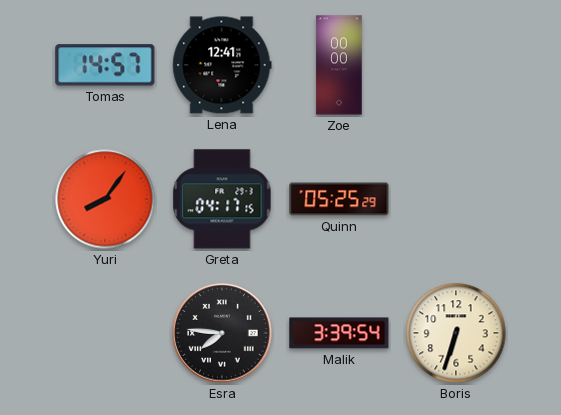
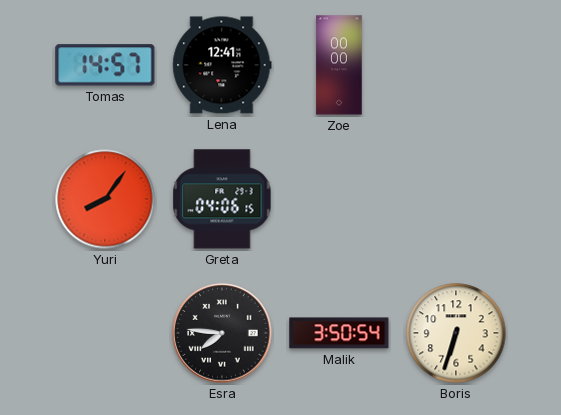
Greta: 04:17 -> 04:06 (222, 199)
Quinn: 05:25 -> none (339, 199)
Malik: 3:39 -> 3:50 (339, 333)
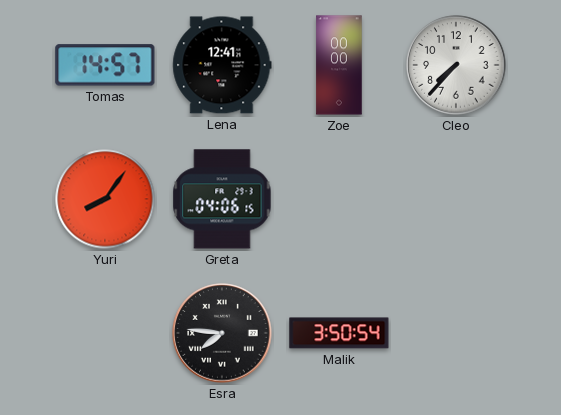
Cleo: none -> 7:37 (456, 65)
Boris: 6:33 -> none (456, 333)
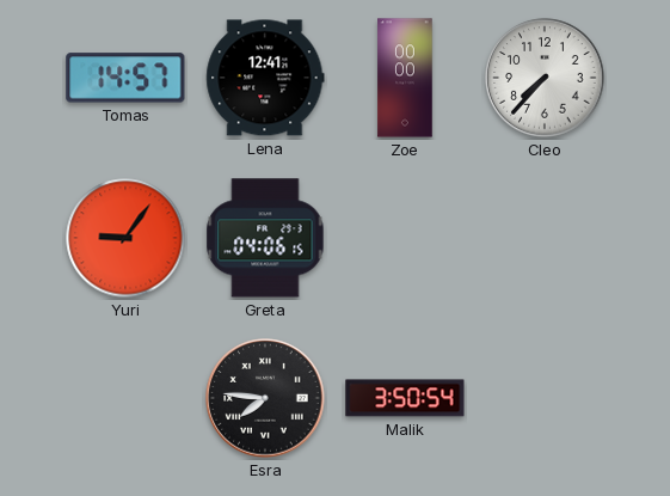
Yuri: 8:06 -> 9:06 (125, 238)
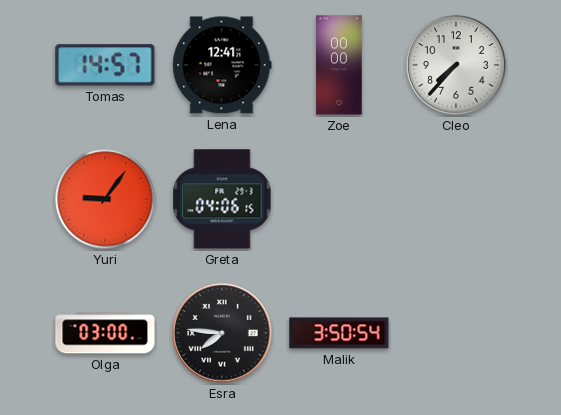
Olga: none -> 03:00 (105, 333)
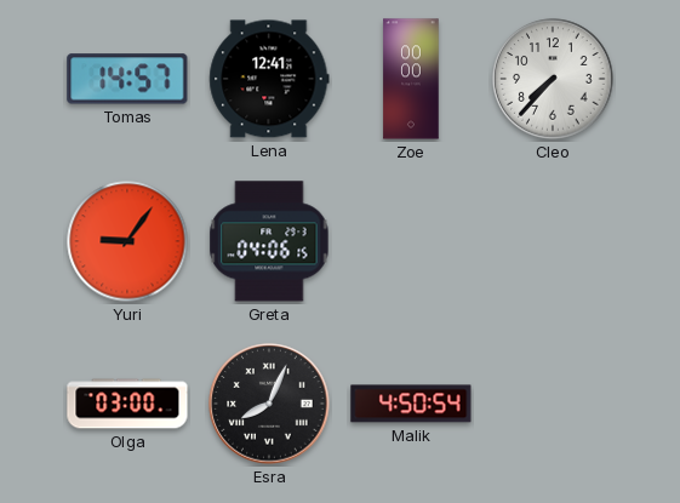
Esra: 7:46 -> 8:04 (269, 404)
Malik: 3:50 -> 4:50 (411, 404)
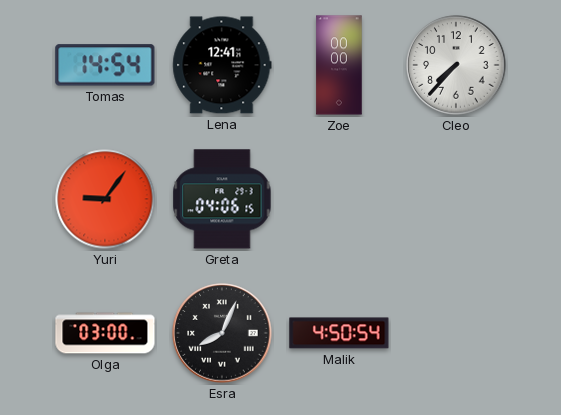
Tomas: 14:57 -> 14:54 (105, 65)
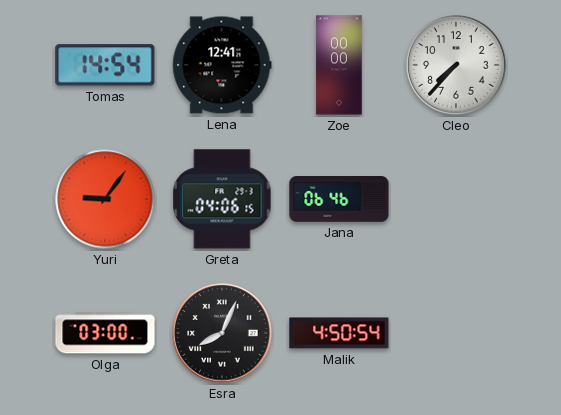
Jana: none -> 06:46 (339, 199)
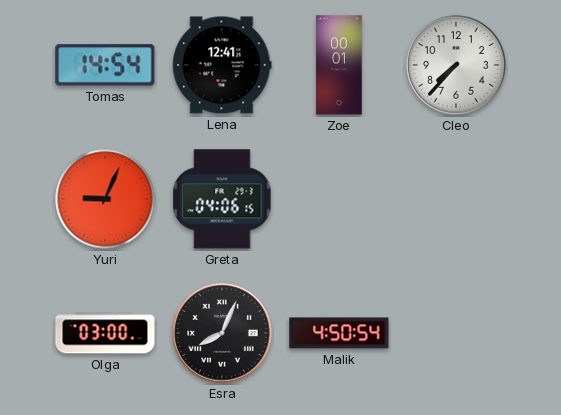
Zoe: 00:00 -> 00:01 (339, 65)
Yuri: 9:06 -> 9:04 (105, 199)
Jana: 06:46 -> none (339, 199)
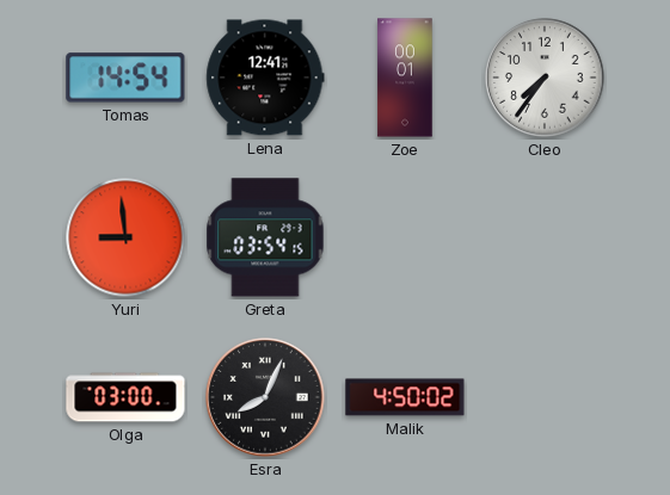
Cleo: 7:37 -> 7:36 (545, 78)
Yuri: 9:04 -> 8:59 (125, 237)
Greta: 04:06 -> 03:54 (265, 237)
Malik: 4:50:54 -> 4:50:02 (405, 397)
